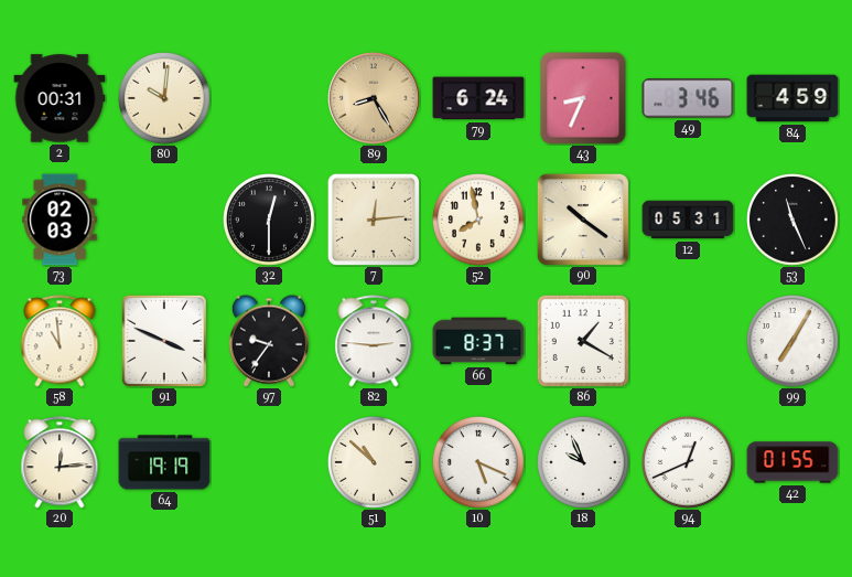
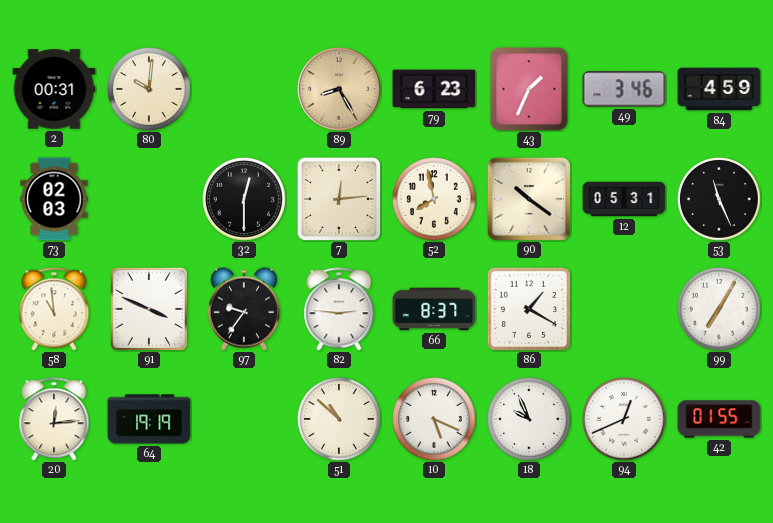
79: 6:24 -> 6:23 (434, 89)
43: 8:34 -> 1:34 (529, 89)
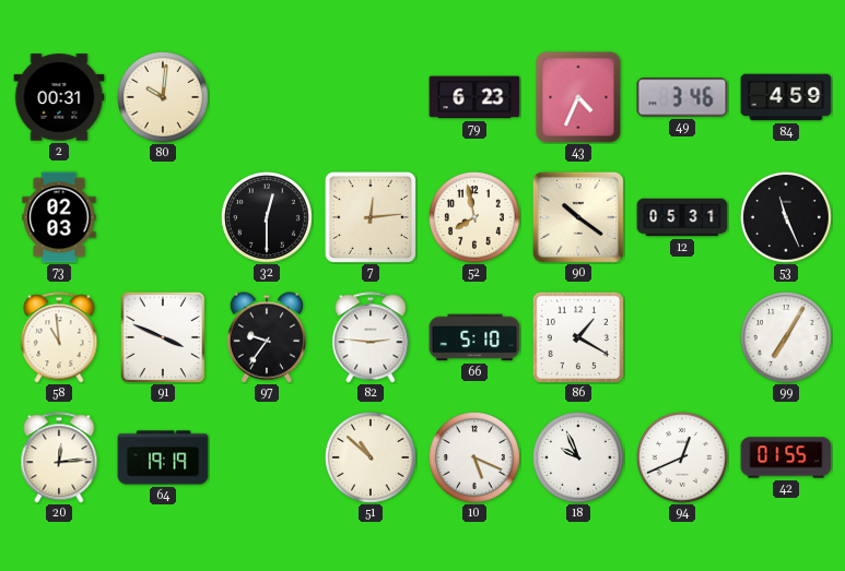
89: 8:25 -> none (339, 89)
43: 1:34 -> 4:34 (578, 97)
66: 8:37 -> 5:10 (474, 337)
